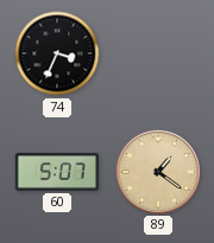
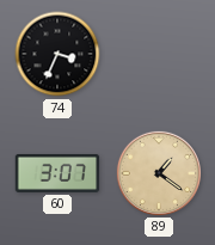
60: 5:07 -> 3:07 (56, 173)
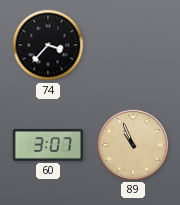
74: 3:34 -> 3:37 (48, 45)
89: 1:21 -> 10:56 (132, 144)
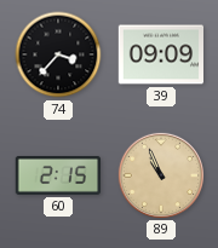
39: none -> 09:09 (161, 54)
60: 3:07 -> 2:15 (57, 175)
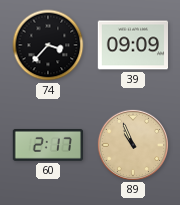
60: 2:15 -> 2:17 (47, 145)
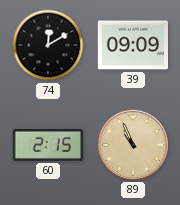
74: 3:37 -> 12:10 (48, 45)
60: 2:17 -> 2:15 (47, 145)
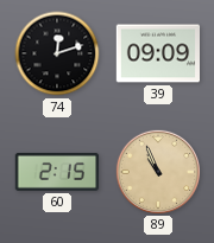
74: 12:10 -> 12:12 (57, 53)
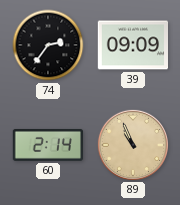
74: 12:12 -> 2:36 (48, 45)
60: 2:15 -> 2:14 (47, 145)
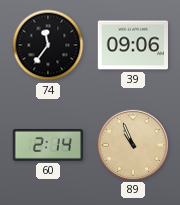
74: 2:36 -> 11:36 (48, 45)
39: 09:09 -> 09:06 (133, 45)
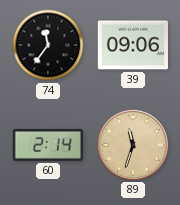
89: 10:56 -> 11:33 (132, 144)
